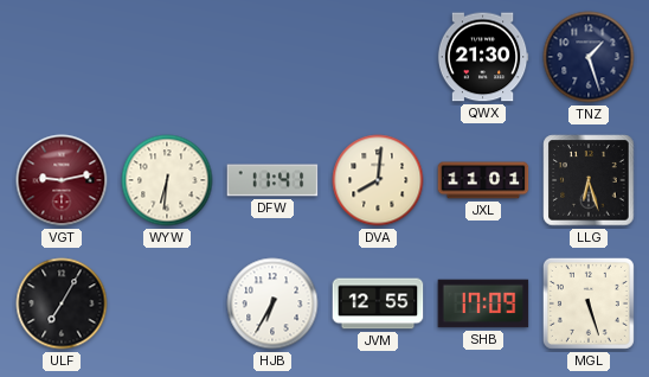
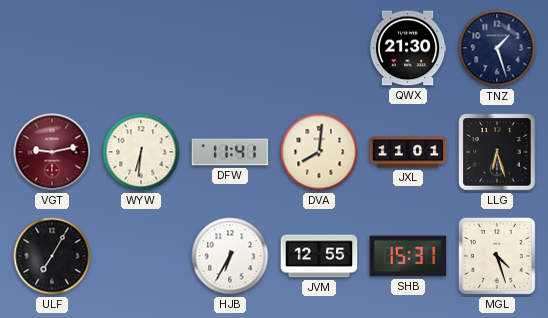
SHB: 17:09 -> 15:31 (408, 256)
MGL: 5:27 -> 4:27 (497, 256)
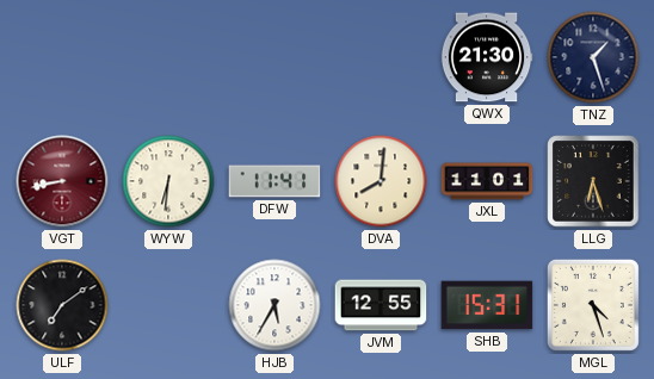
VGT: 9:13 -> 8:43 (62, 181)
ULF: 7:05 -> 7:09 (62, 305)
HJB: 6:35 -> 5:35 (274, 305)
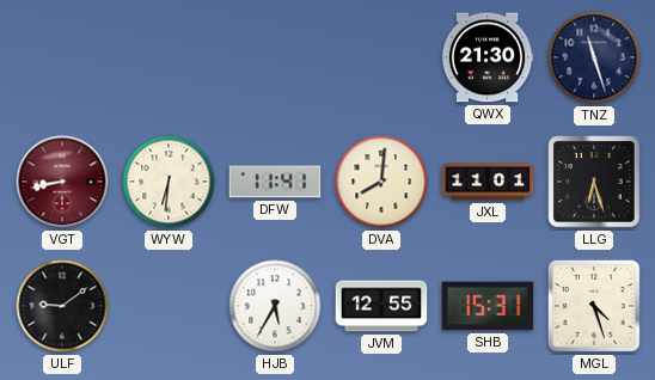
TNZ: 1:27 -> 11:27 (594, 57)
ULF: 7:09 -> 9:09 (62, 306)
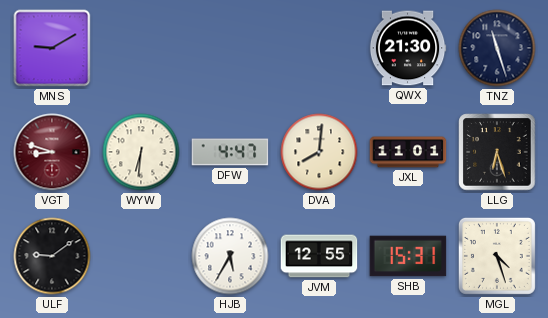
MNS: none -> 9:10 (52, 48)
VGT: 8:43 -> 8:48 (52, 152)
DFW: 11:41 -> 4:47 (230, 152)
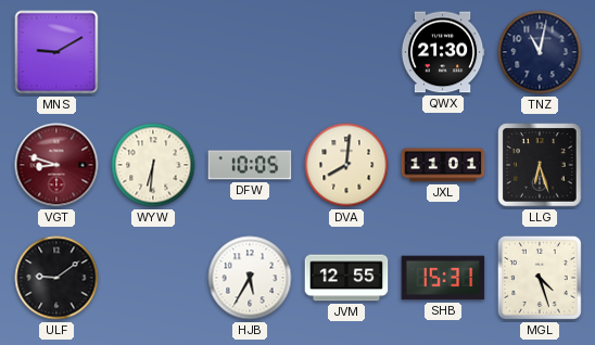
TNZ: 11:27 -> 11:02 (540, 52)
DFW: 4:47 -> 10:05 (250, 165)
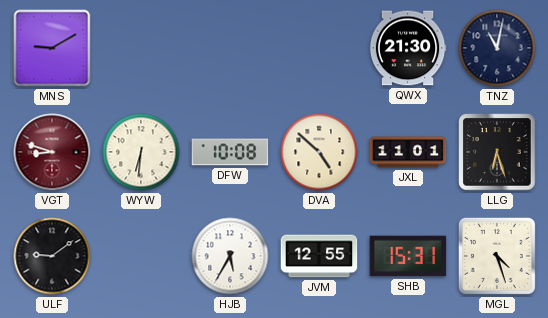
DFW: 10:05 -> 10:08 (230, 152)
DVA: 8:01 -> 4:52 (319, 152)
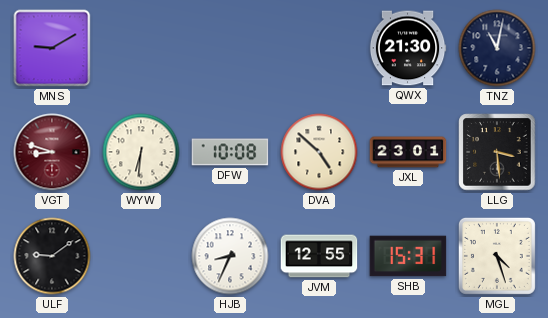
JXL: 11:01 -> 23:01 (408, 152)
LLG: 6:27 -> 3:29 (497, 152)
HJB: 5:35 -> 8:34 (230, 256)
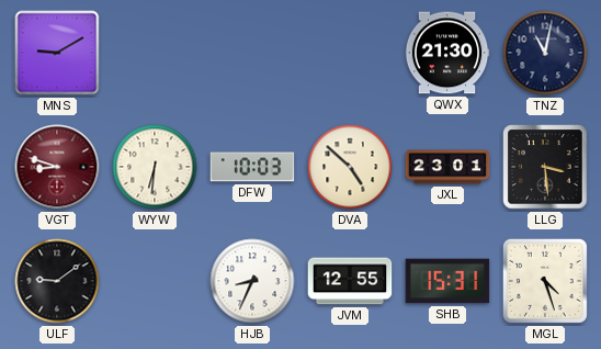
DFW: 10:08 -> 10:03 (252, 167)
